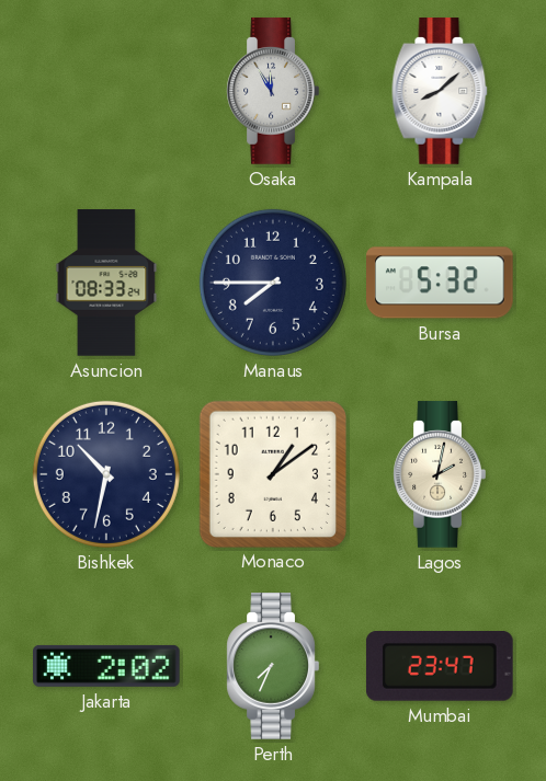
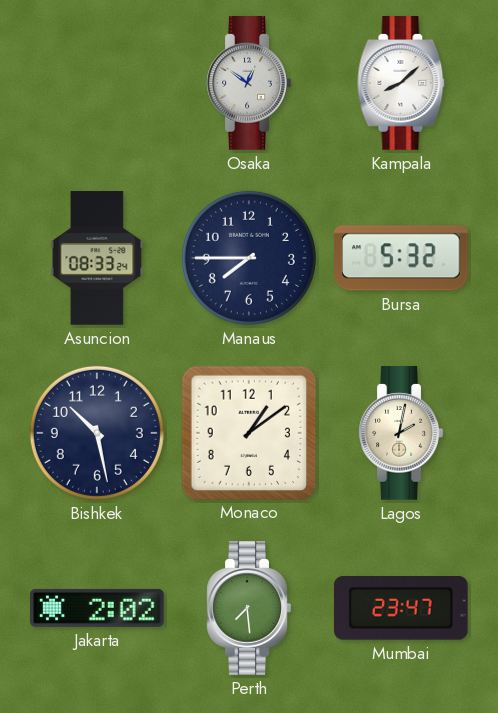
Osaka: 11:55 -> 12:51 (249, 83)
Bishkek: 10:32 -> 10:28 (97, 433)
Perth: 7:34 -> 7:29 (249, 608)
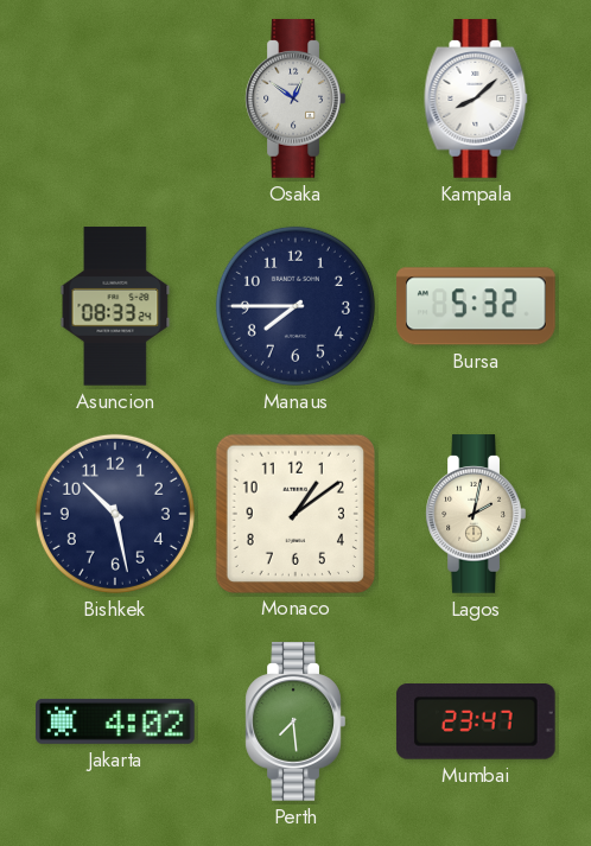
Jakarta: 2:02 -> 4:02 (116, 721)
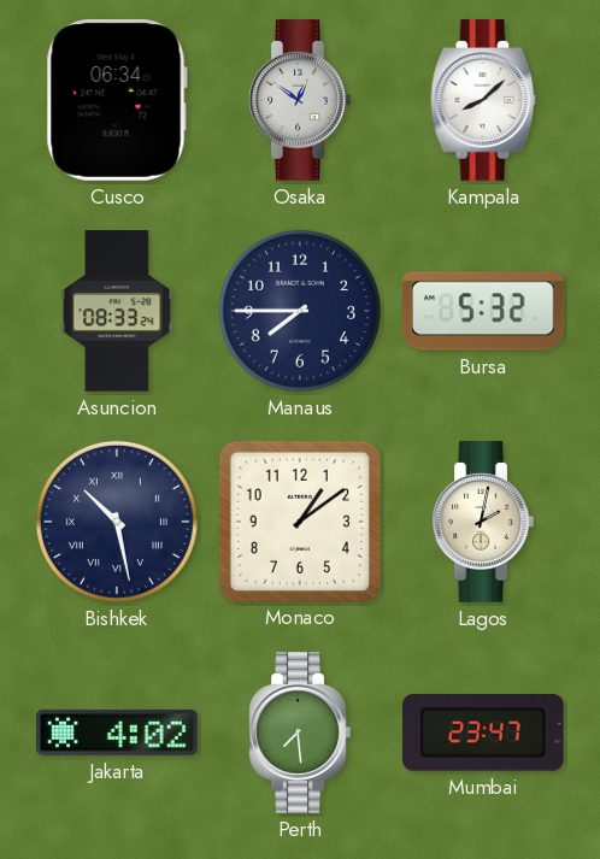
Cusco: none -> 06:34 (117, 100)
Bishkek numerals: Arabic -> Roman (117, 522)
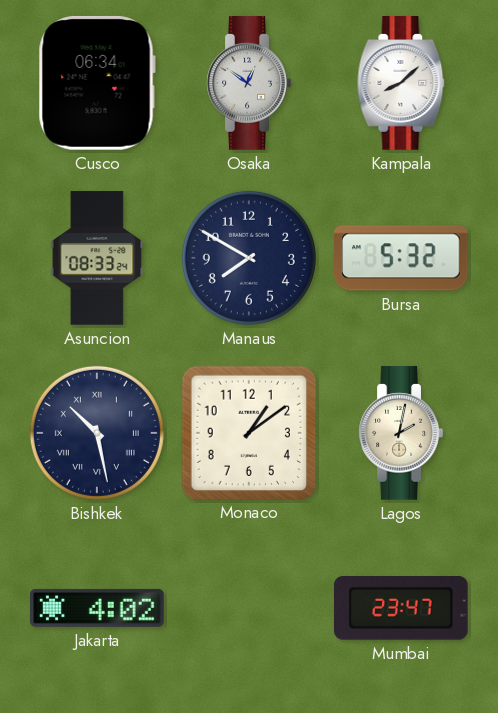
Manaus: 7:45 -> 7:50 (249, 258)
Perth: 7:29 -> none (300, 732)
